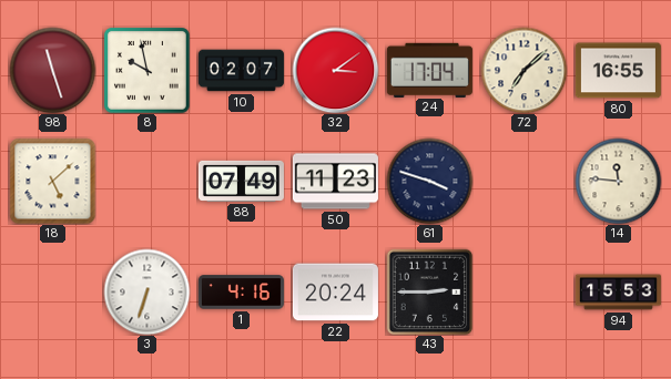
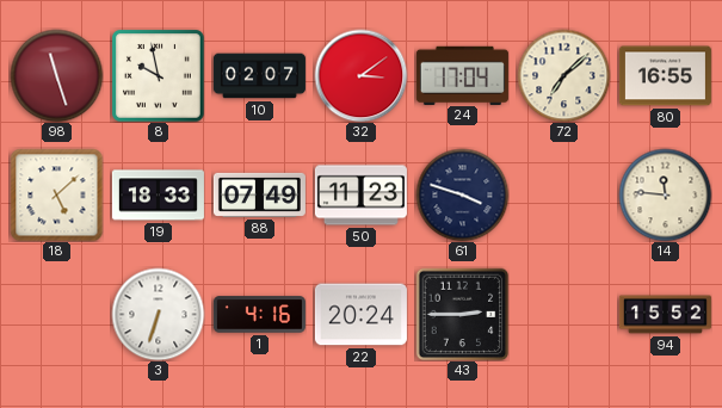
19: none -> 18:33 (158, 196)
94: 15:53 -> 15:52 (665, 315)
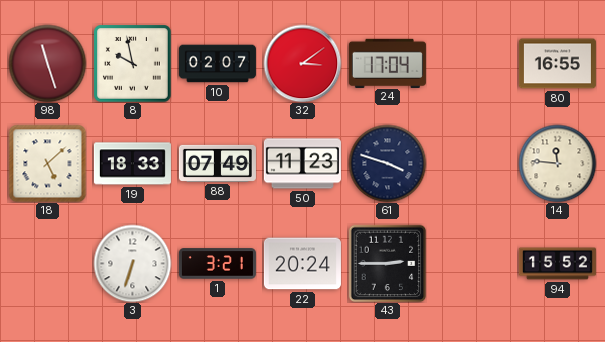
72: 7:08 -> none (563, 75)
1: 4:16 -> 3:21 (217, 264)
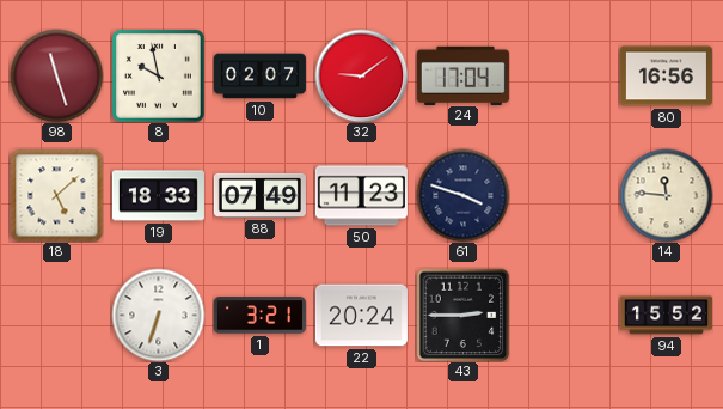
32: 3:09 -> 9:09 (361, 75)
80: 16:55 -> 16:56 (666, 77)
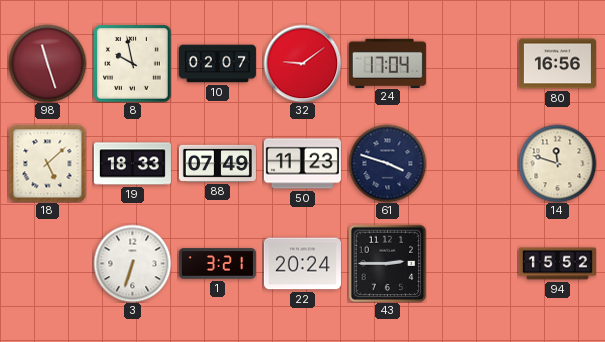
14: 11:46 -> 11:48 (557, 163)
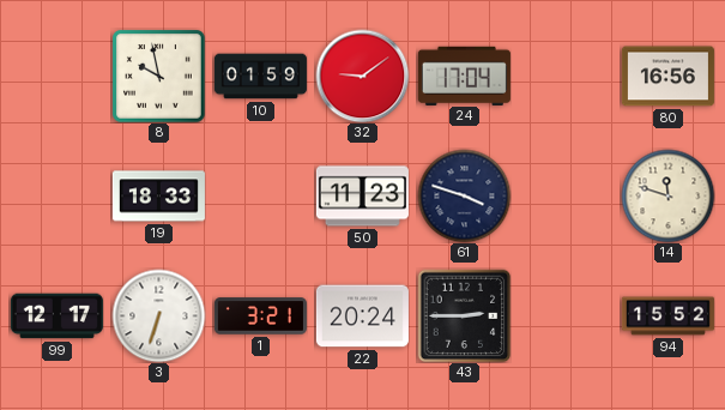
98: 11:27 -> none (47, 63)
10: 02:07 -> 01:59 (260, 77)
18: 5:08 -> none (47, 163)
88: 07:49 -> none (217, 163)
99: none -> 12:17 (56, 316)
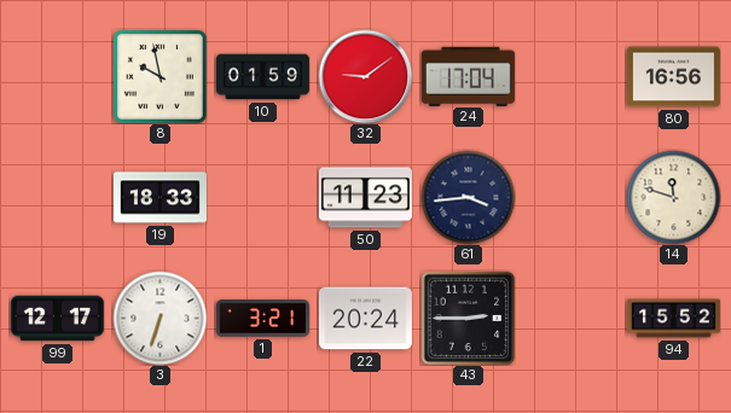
61: 3:48 -> 3:44 (468, 197)
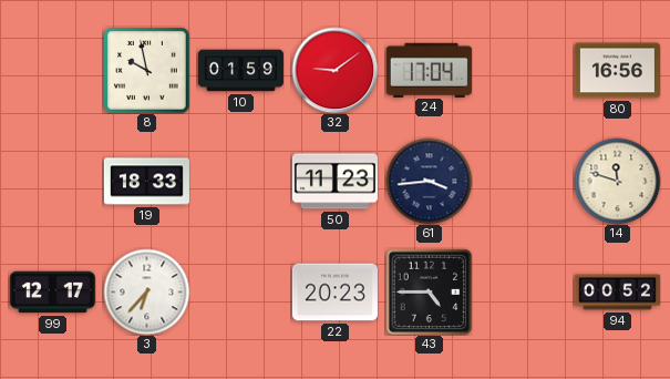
3: 6:33 -> 6:37 (146, 291)
1: 3:21 -> none (262, 319)
22: 20:24 -> 20:23 (334, 293)
43: 2:45 -> 4:45 (429, 291)
94: 15:52 -> 00:52 (617, 293)
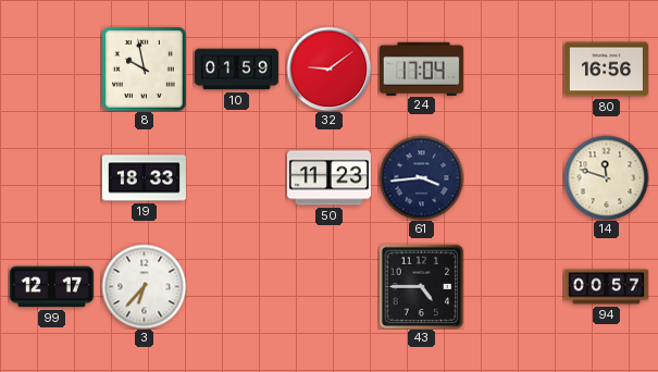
22: 20:23 -> none (334, 293)
94: 00:52 -> 00:57 (606, 287)
